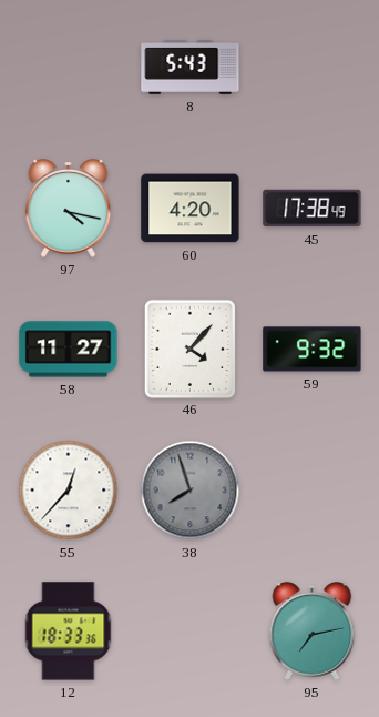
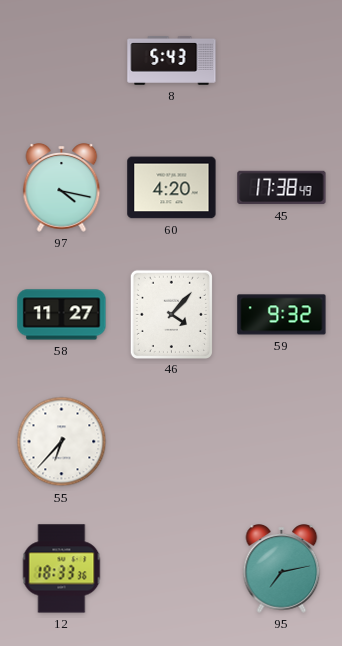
55: 12:37 -> 6:37 (62, 442)
38: 7:57 -> none (191, 491)
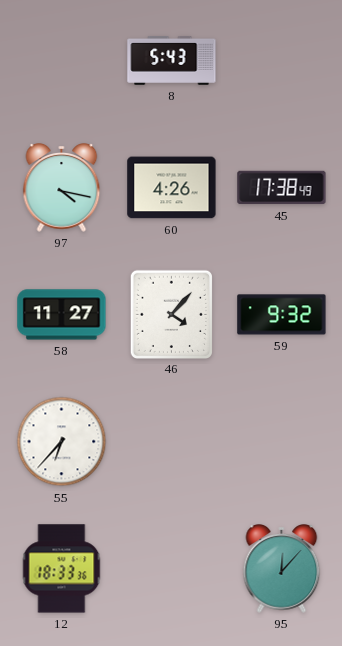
60: 4:20 -> 4:26 (172, 188)
95: 7:13 -> 12:07 (282, 569)
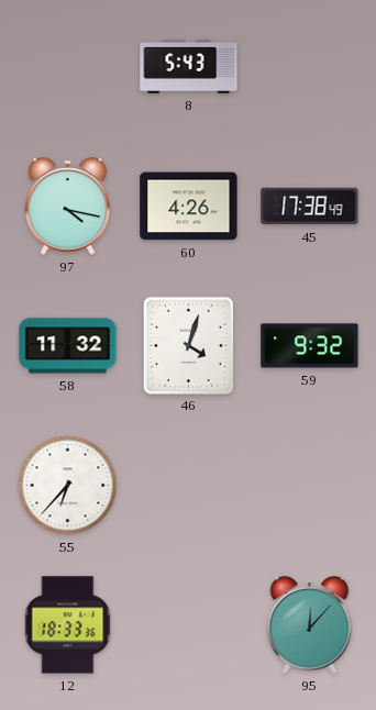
58: 11:27 -> 11:32 (68, 346)
46: 4:07 -> 4:03 (188, 345)
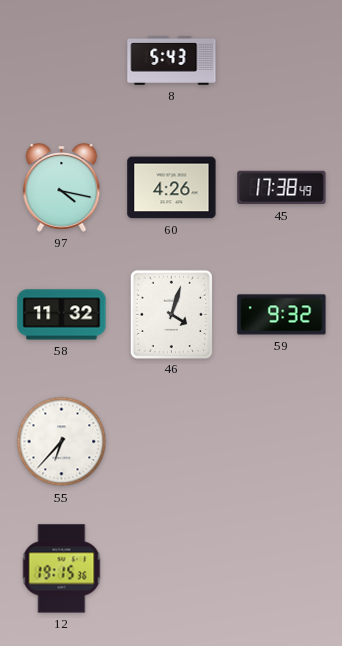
12: 18:33 -> 19:15 (62, 569)
95: 12:07 -> none (310, 625)
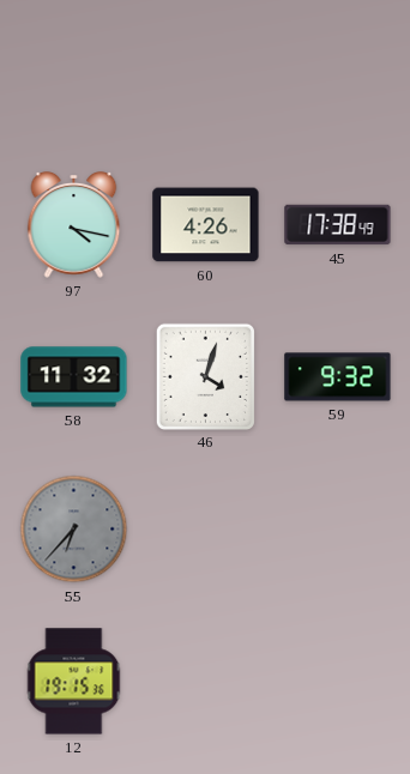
8: 5:43 -> none (172, 61)
55 dial: white -> grey (74, 530)
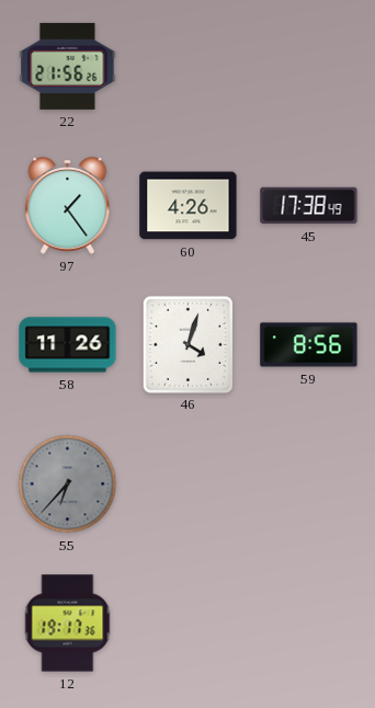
22: none -> 21:56 (68, 66)
97: 4:17 -> 1:24 (68, 206)
58: 11:32 -> 11:26 (68, 345)
59: 9:32 -> 8:56 (309, 345)
12: 19:15 -> 19:17 (68, 624)
